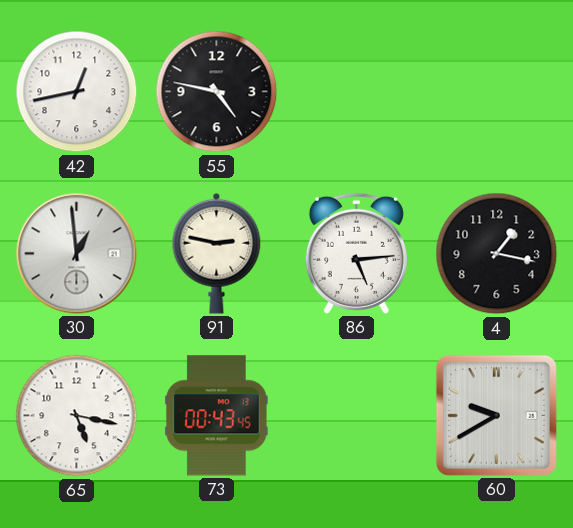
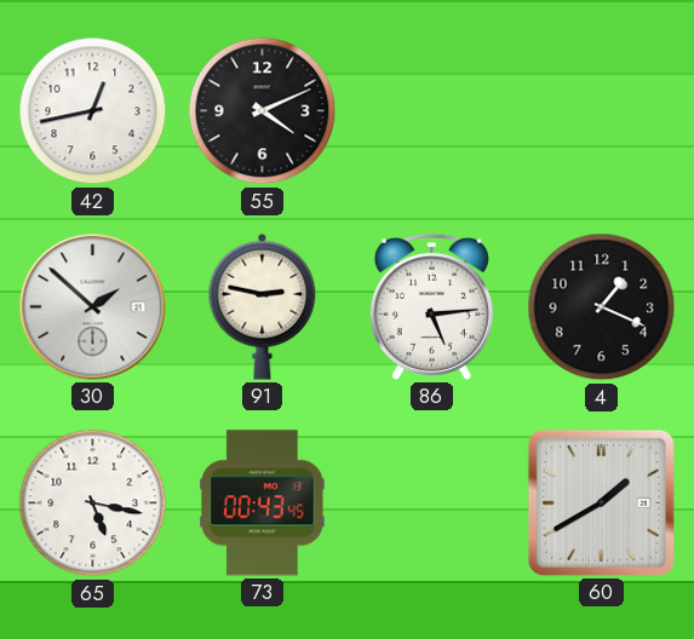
55: 4:47 -> 4:11 (263, 111)
30: 12:59 -> 1:52 (93, 307)
4: 1:17 -> 1:19 (602, 307)
60: 9:40 -> 1:40 (601, 502)
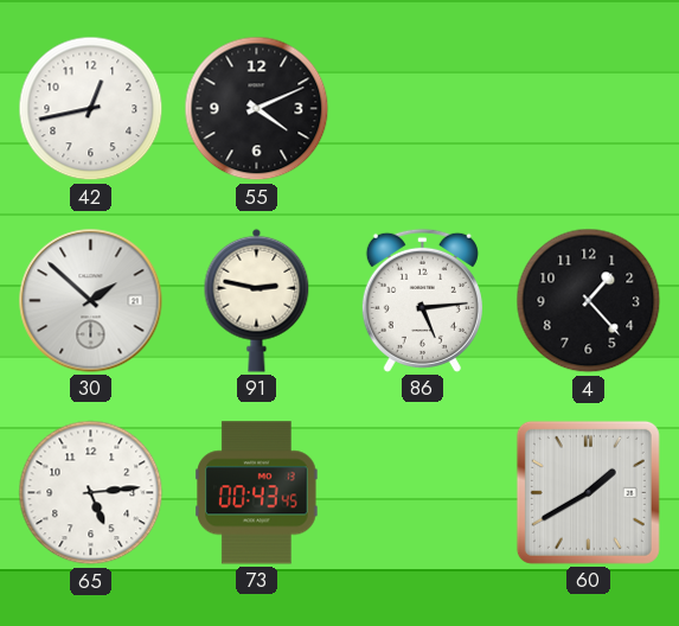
4: 1:19 -> 1:23 (589, 301)
65: 5:17 -> 5:14 (91, 493)
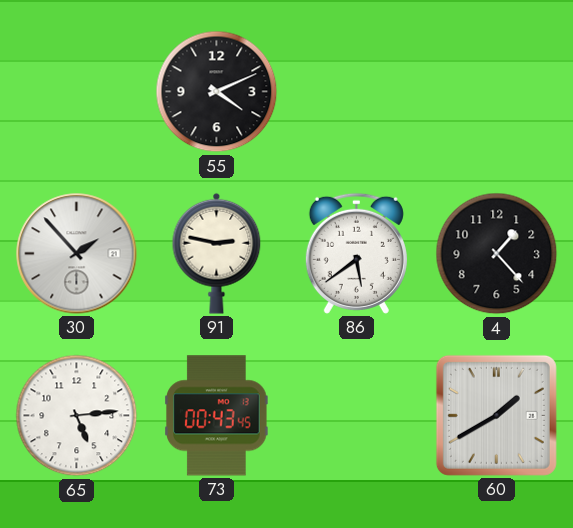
42: 12:43 -> none (91, 109)
30: 1:52 -> 1:53 (77, 254)
86: 5:14 -> 5:39 (356, 253)
